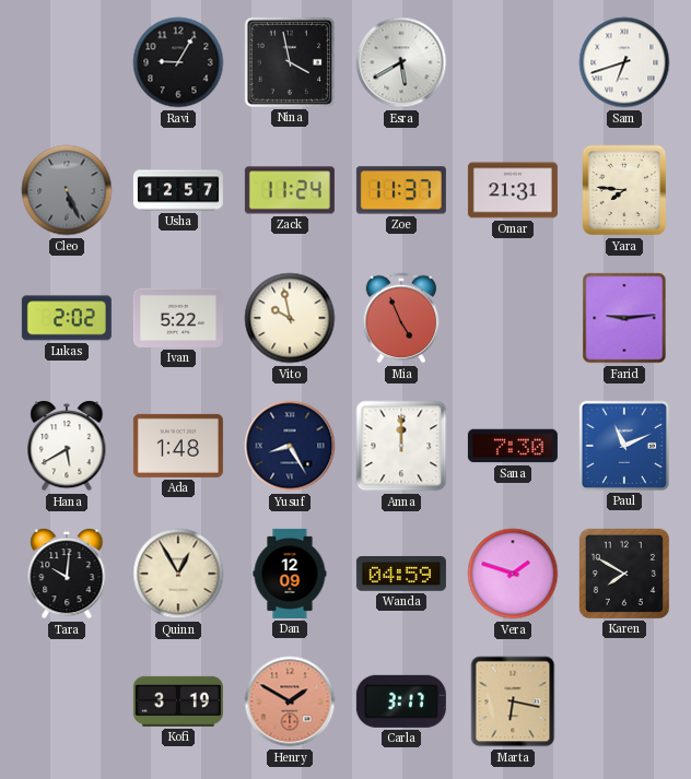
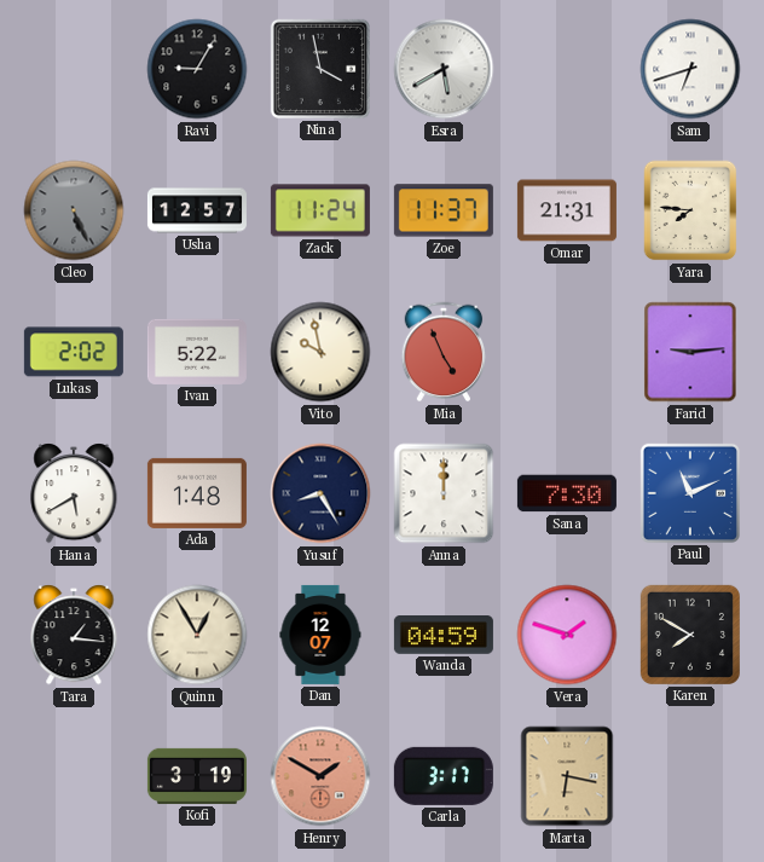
Tara: 10:01 -> 1:16 (74, 636)
Dan: 12:09 -> 12:07 (320, 635)
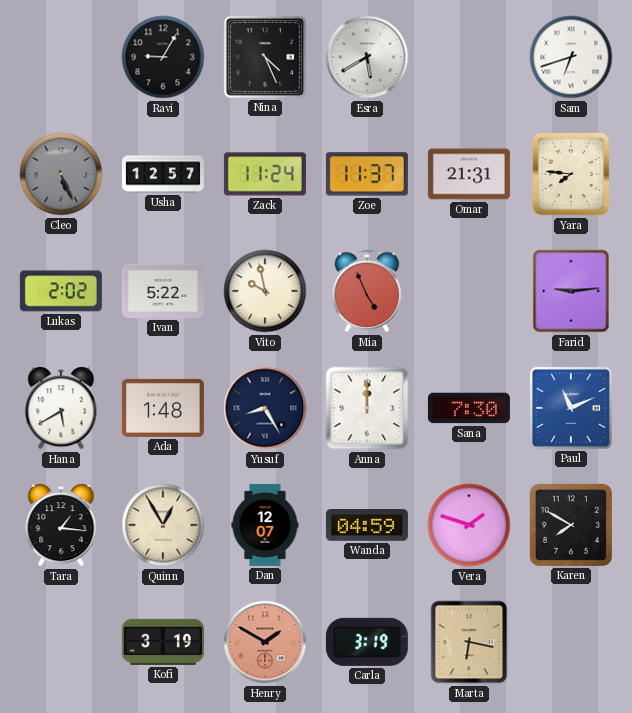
Nina: 3:58 -> 4:26 (265, 57)
Carla: 3:17 -> 3:19 (367, 642)
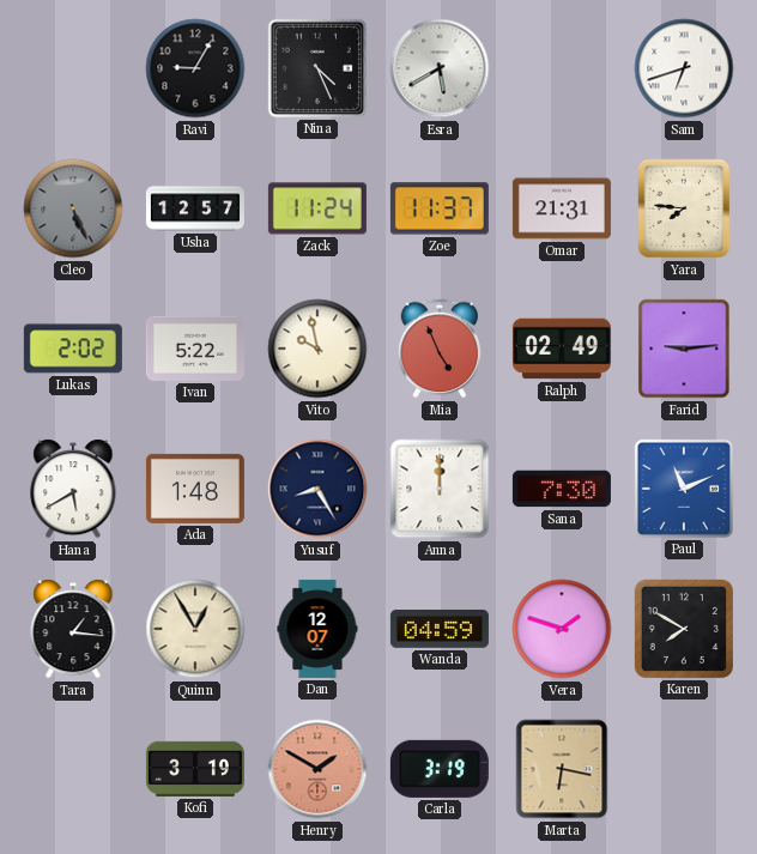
Ralph: none -> 02:49 (562, 349)
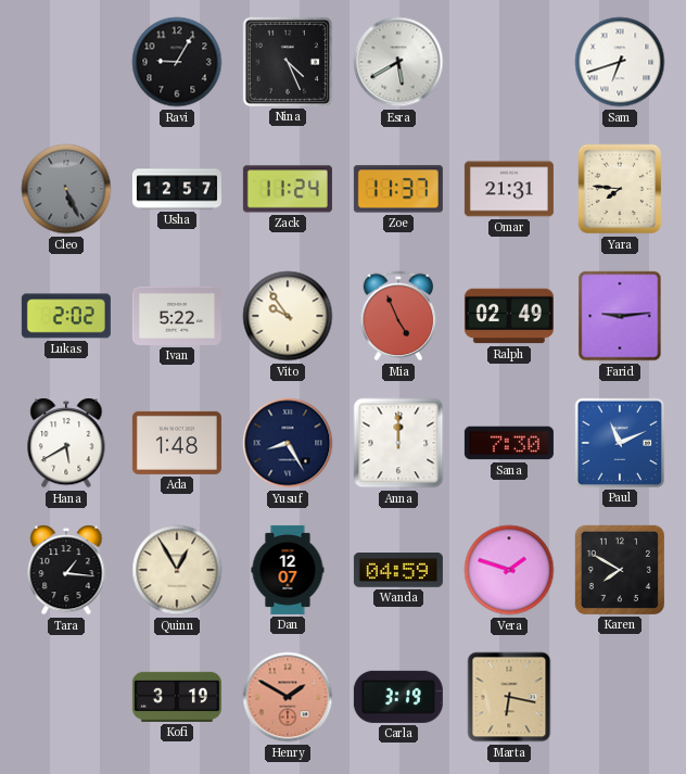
Vito: 9:58 -> 9:54 (288, 316)
